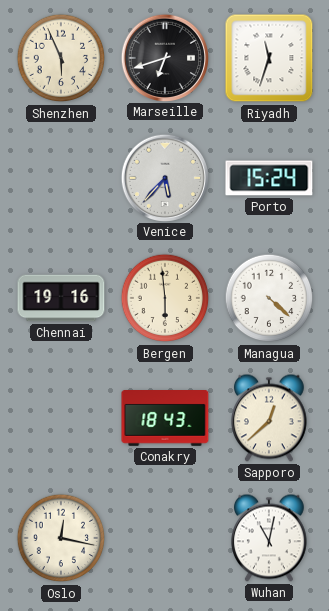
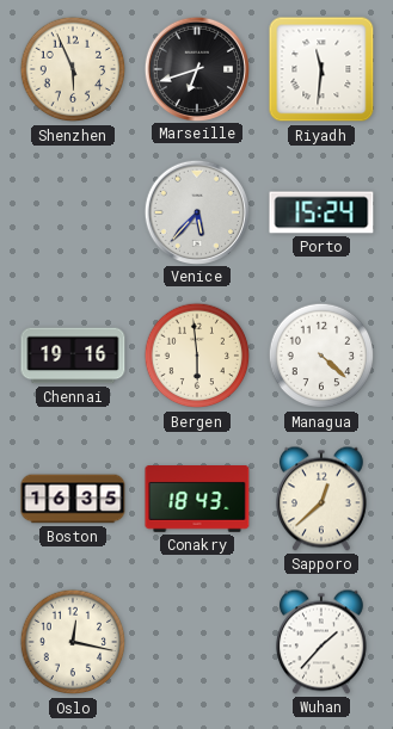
Riyadh: 11:33 -> 11:31 (321, 69)
Boston: none -> 16:35 (73, 499)
Wuhan: 11:02 -> 1:37 (321, 642)
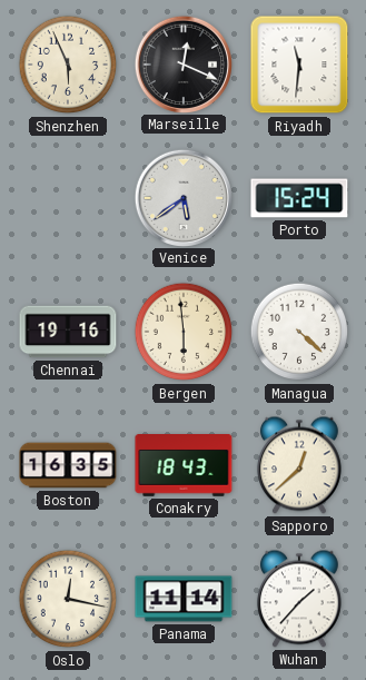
Marseille: 6:42 -> 12:19 (182, 63)
Venice: 5:37 -> 5:39 (182, 197)
Panama: none -> 11:14 (184, 599)
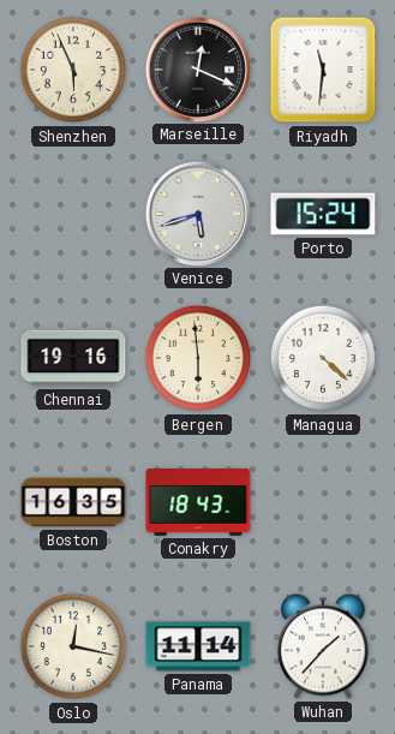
Venice: 5:39 -> 5:42 (197, 213)
Sapporo: 12:38 -> none (299, 465)
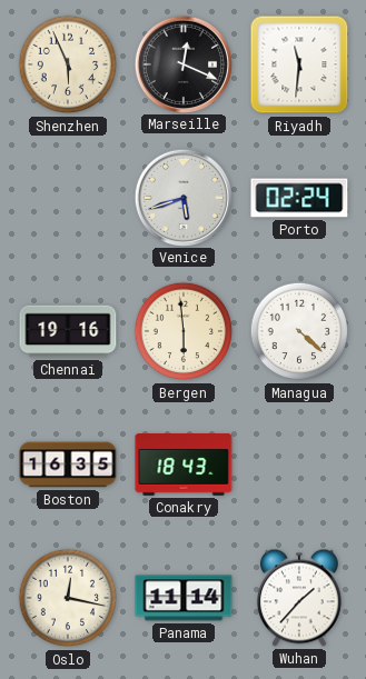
Porto: 15:24 -> 02:24 (299, 198)
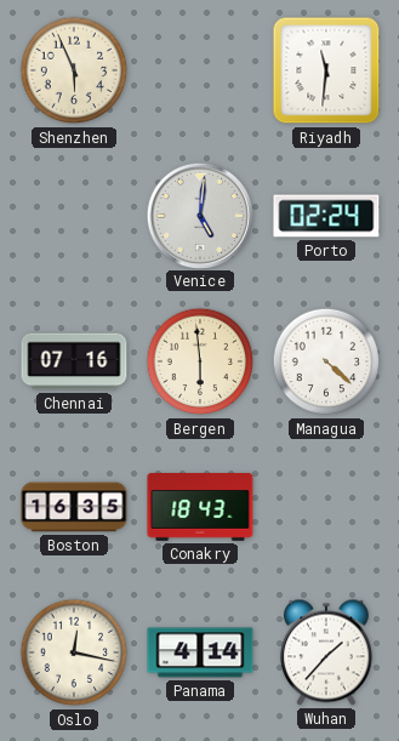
Marseille: 12:19 -> none (182, 63)
Venice: 5:42 -> 5:01 (199, 215)
Chennai: 19:16 -> 07:16 (74, 361)
Panama: 11:14 -> 4:14 (200, 652)
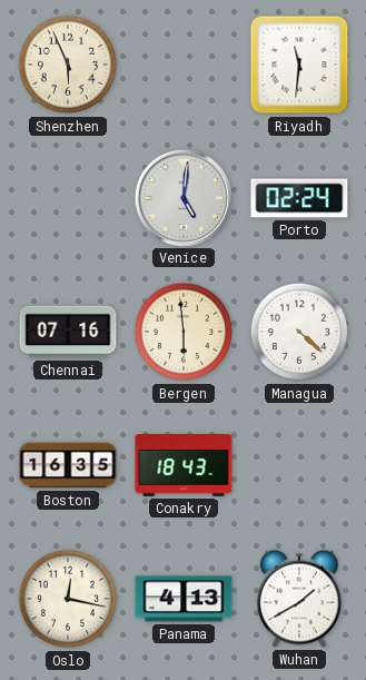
Panama: 4:14 -> 4:13 (184, 599)
Wuhan: 1:37 -> 1:40 (299, 599)
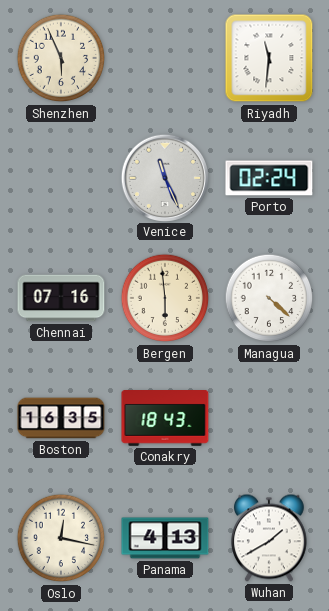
Venice: 5:01 -> 11:26 (164, 177)
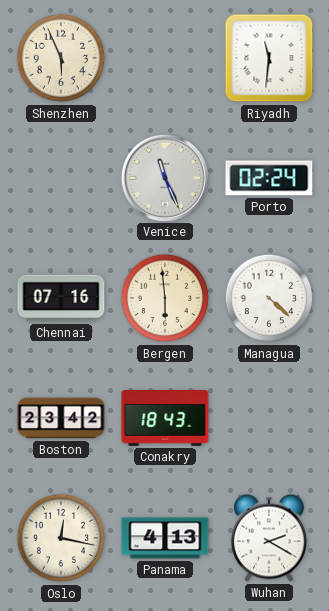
Boston: 16:35 -> 23:42 (61, 418)
Wuhan: 1:40 -> 2:20 (269, 538)
